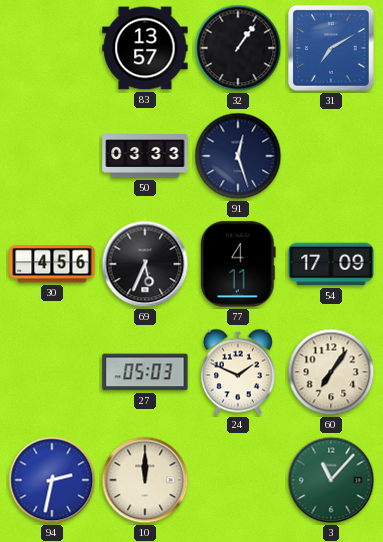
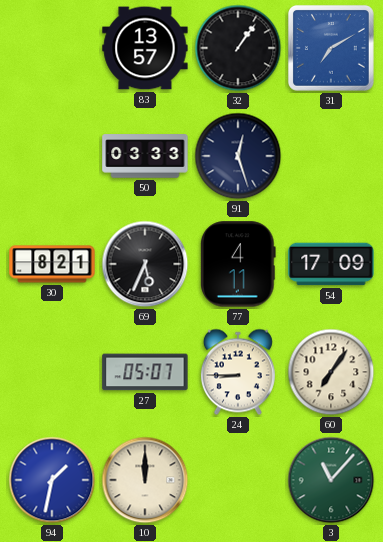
30: 4:56 -> 8:21 (52, 264)
27: 05:03 -> 05:07 (145, 372)
24: 1:49 -> 8:45 (238, 372)
94: 2:32 -> 1:32 (52, 480)
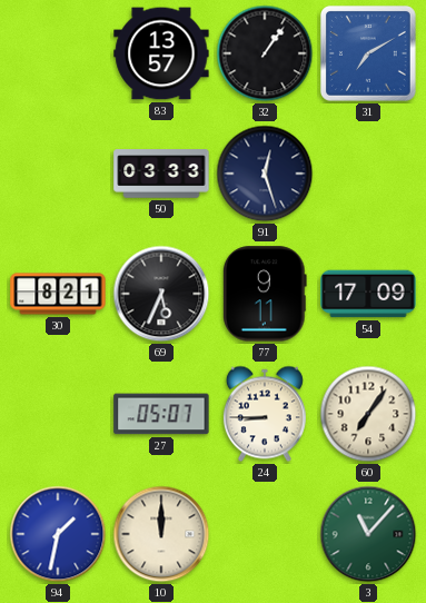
77: 4:11 -> 9:11 (265, 294)
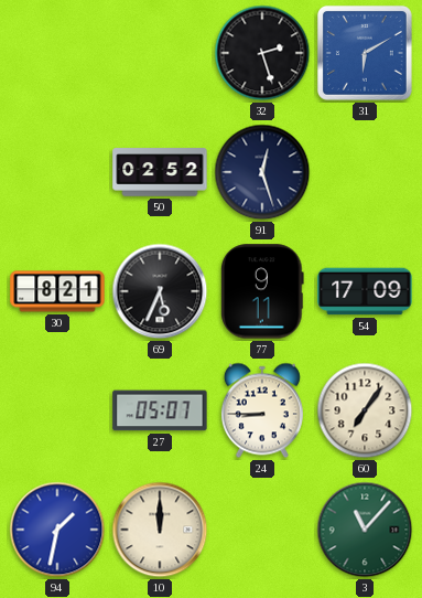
83: 13:57 -> none (161, 53)
32: 1:06 -> 2:27 (262, 53)
31: 7:10 -> 6:10 (365, 53)
50: 03:33 -> 02:52 (160, 172)
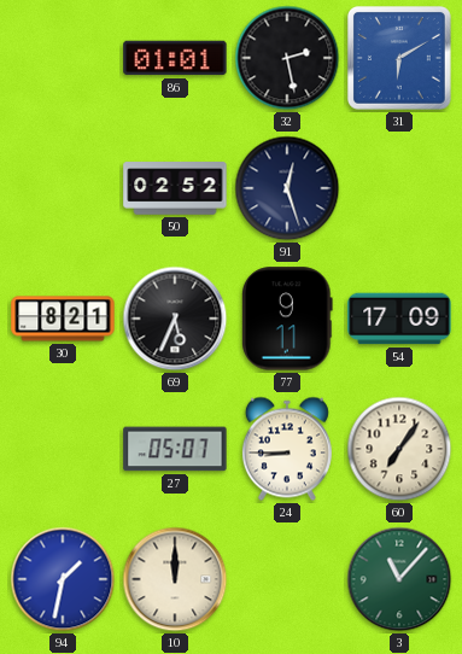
86: none -> 01:01 (175, 58)
32: 2:27 -> 2:28 (287, 58)
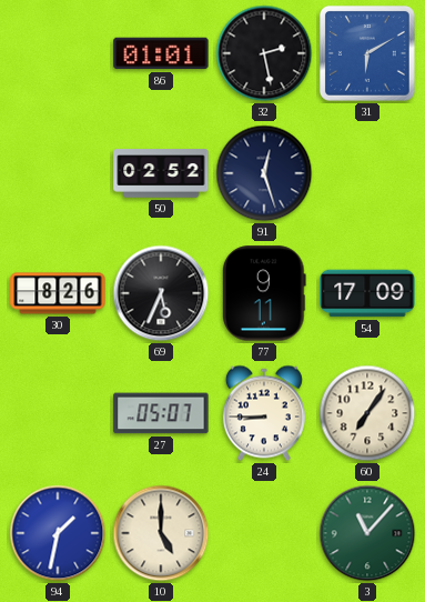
30: 8:21 -> 8:26 (58, 293)
10: 12:00 -> 5:00 (161, 533)
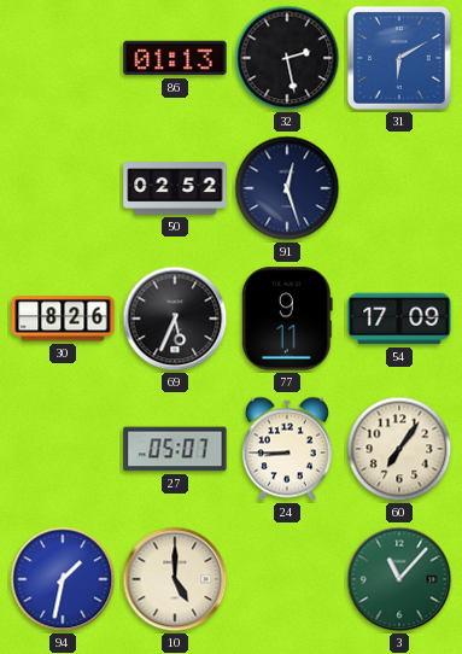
86: 01:01 -> 01:13 (175, 58)
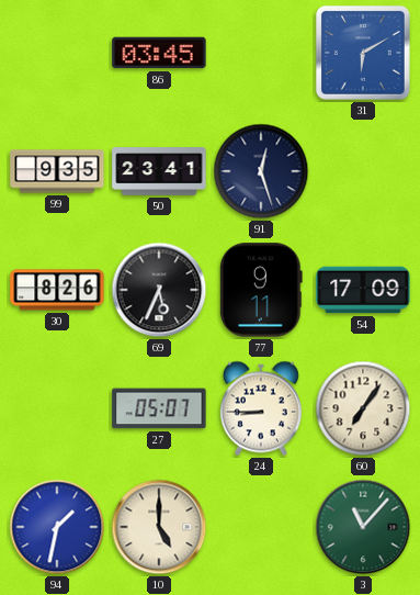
86: 01:13 -> 03:45 (159, 53)
32: 2:28 -> none (287, 58)
99: none -> 9:35 (57, 171)
50: 02:52 -> 23:41 (159, 171)
